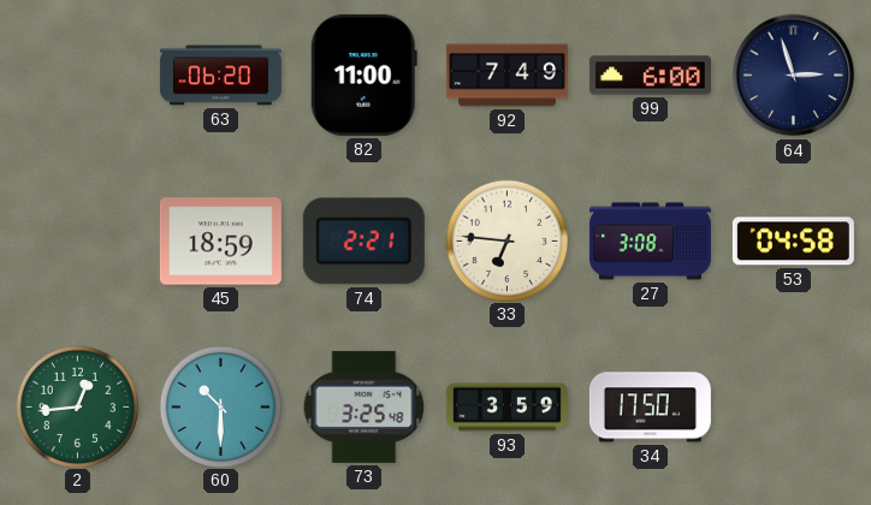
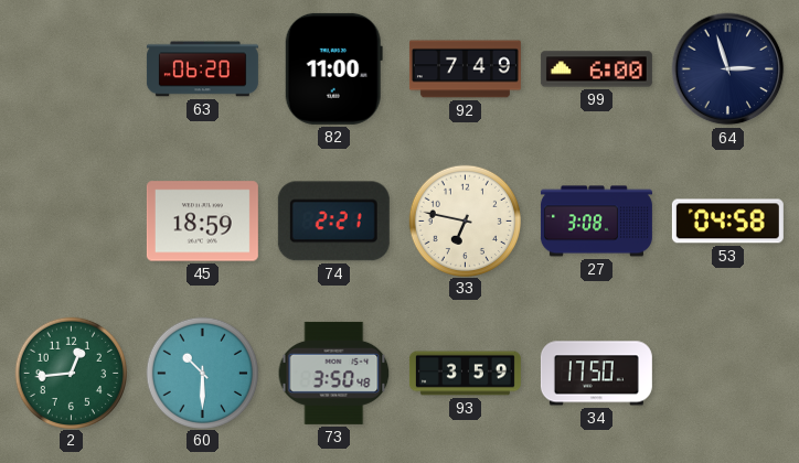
33: 6:46 -> 6:47 (465, 220)
73: 3:25 -> 3:50 (334, 373)
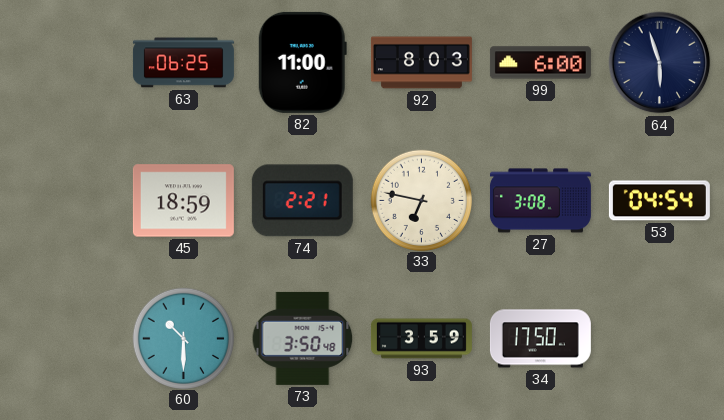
63: 06:20 -> 06:25 (183, 63)
92: 7:49 -> 8:03 (421, 63)
64: 2:57 -> 5:57 (660, 63)
53: 04:58 -> 04:54 (659, 201)
2: 12:44 -> none (71, 373)
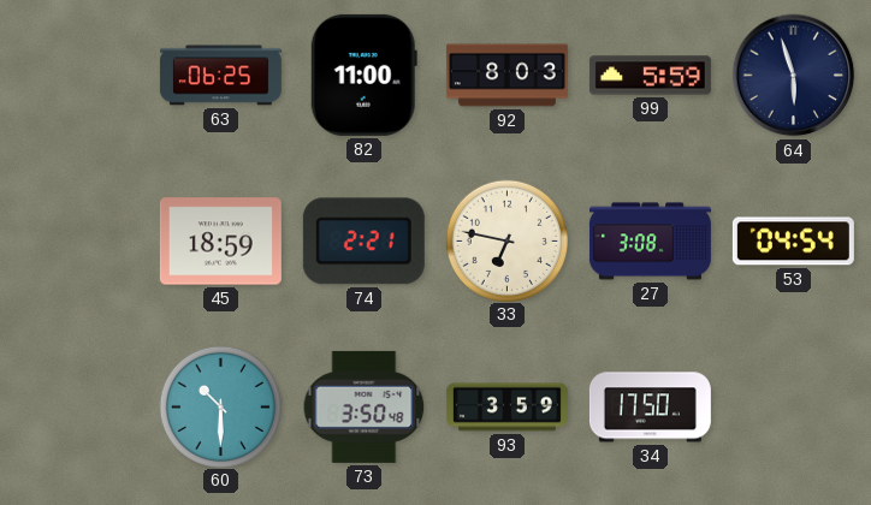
99: 6:00 -> 5:59 (650, 76)
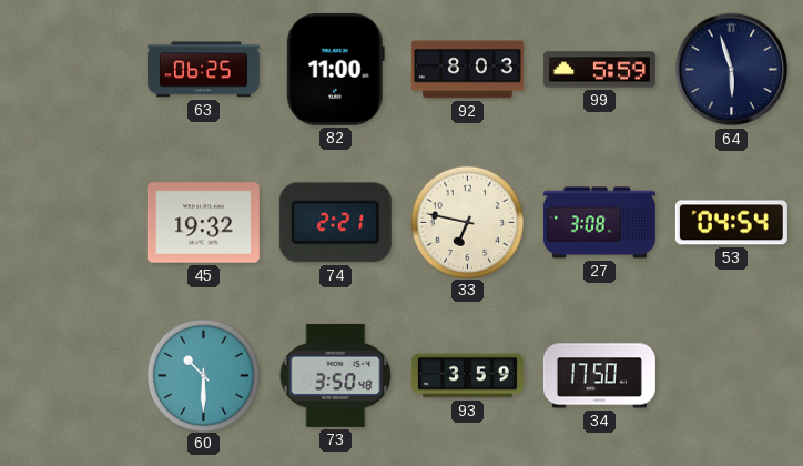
45: 18:59 -> 19:32 (203, 223)
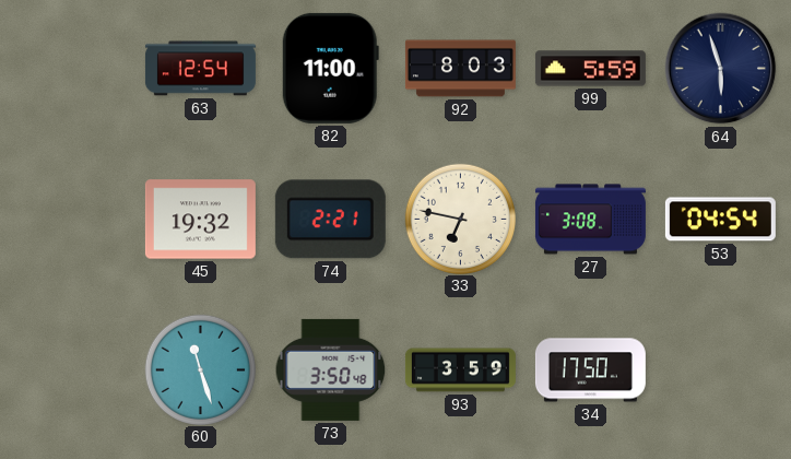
63: 06:25 -> 12:54 (200, 69)
60: 10:30 -> 11:27 (200, 369)
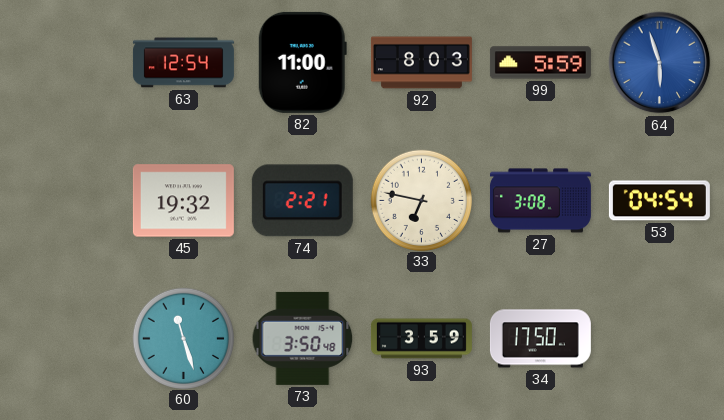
64 dial: navy -> blue (660, 63)
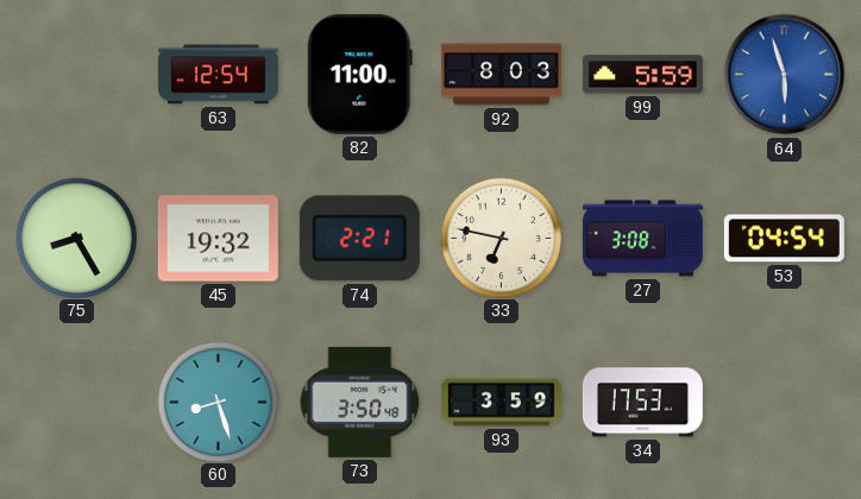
75: none -> 8:25 (76, 238)
60: 11:27 -> 8:27 (218, 402)
34: 17:50 -> 17:53 (642, 403)
